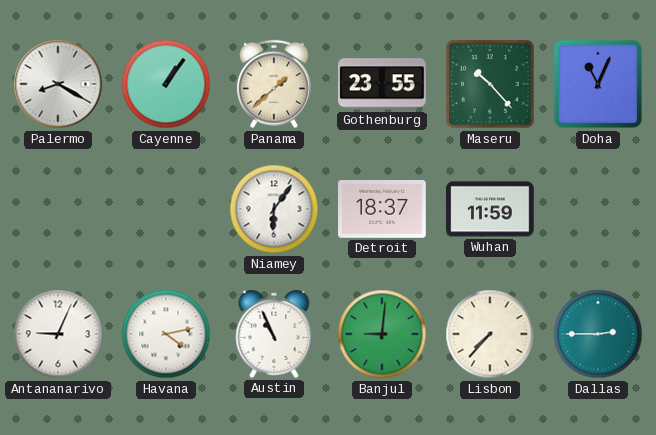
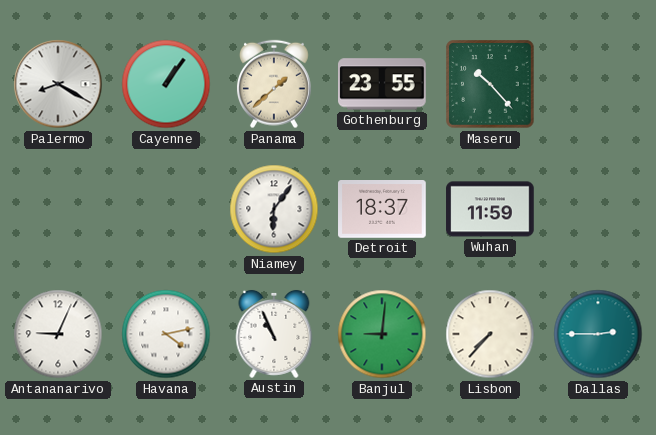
Doha: 11:04 -> none (598, 84)
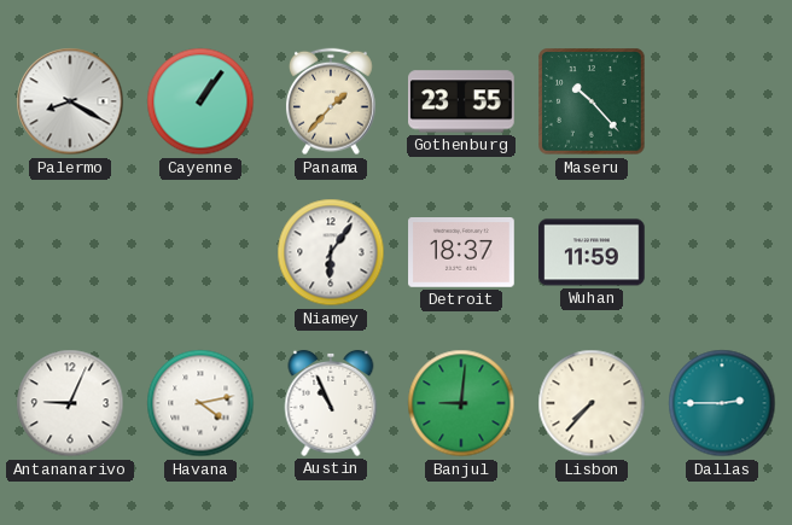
Panama: 1:38 -> 1:37 (331, 101)
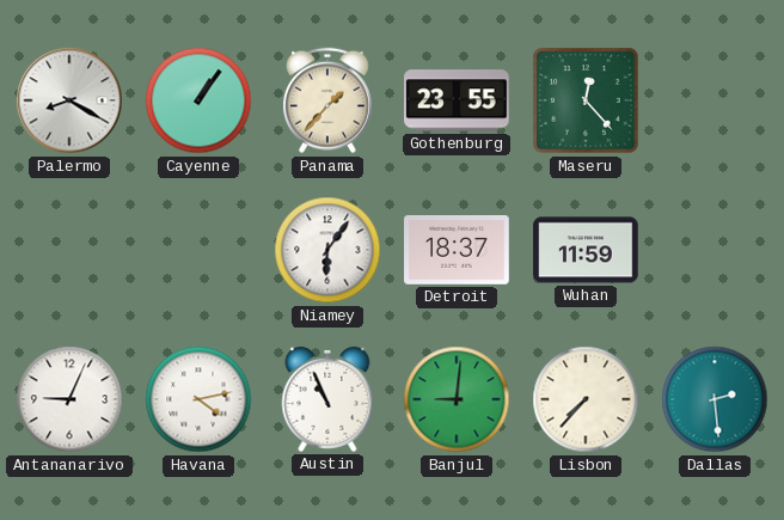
Maseru: 10:23 -> 12:23 (586, 100)
Dallas: 2:45 -> 2:29 (715, 399)
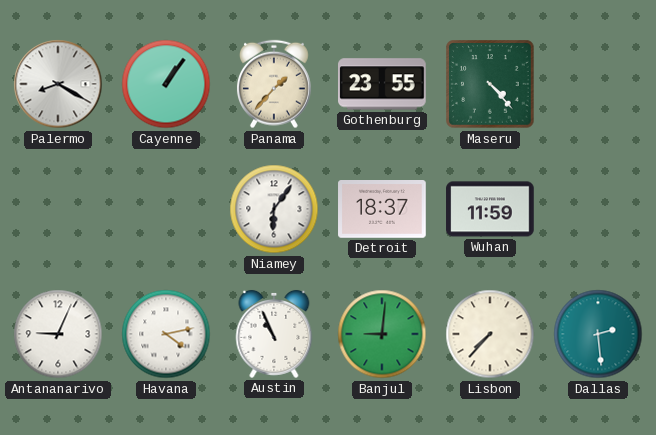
Maseru: 12:23 -> 4:23 (490, 84)
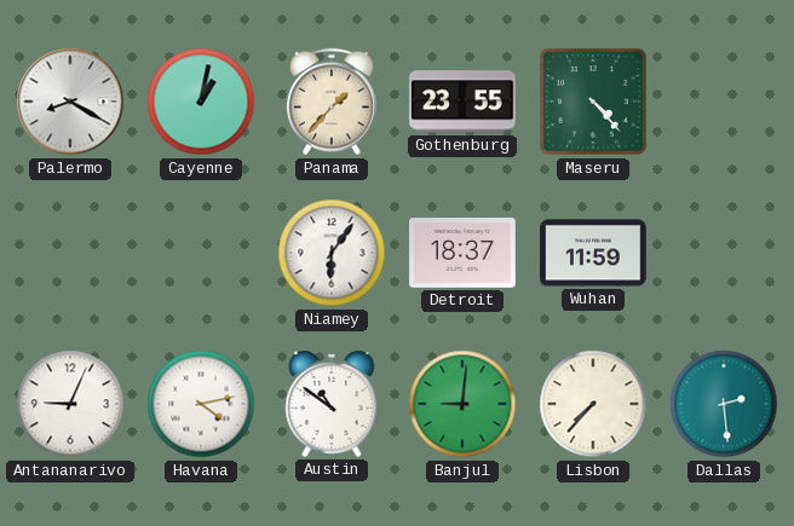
Cayenne: 1:06 -> 1:02 (201, 102)
Austin: 10:56 -> 10:51 (332, 404)
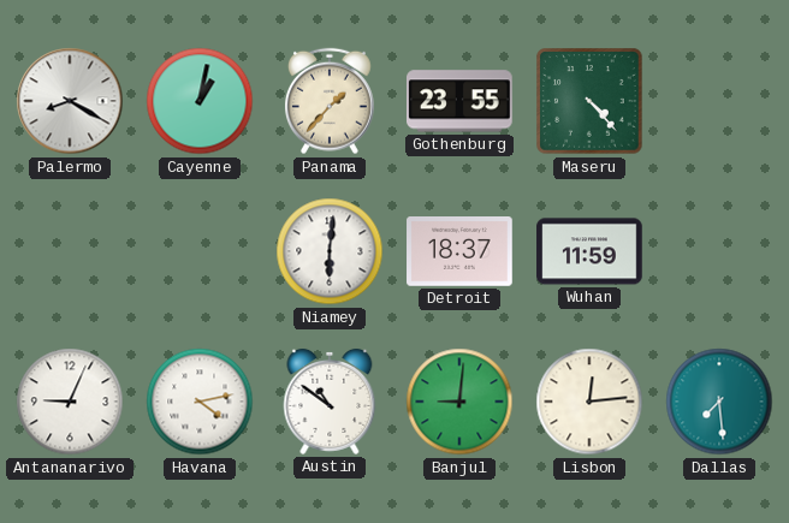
Niamey: 6:06 -> 6:01 (330, 251)
Lisbon: 7:37 -> 12:14 (589, 402)
Dallas: 2:29 -> 7:29 (719, 402)
